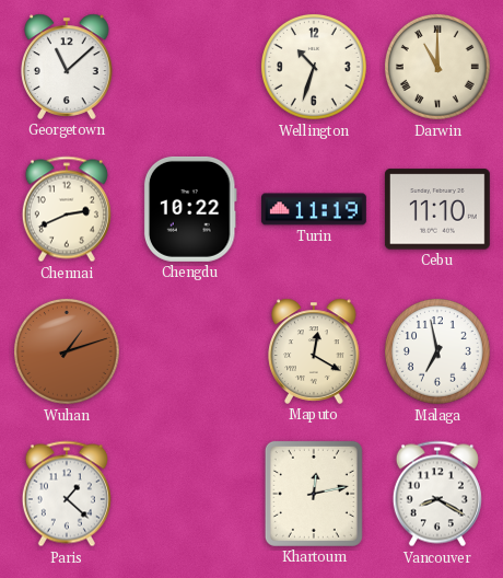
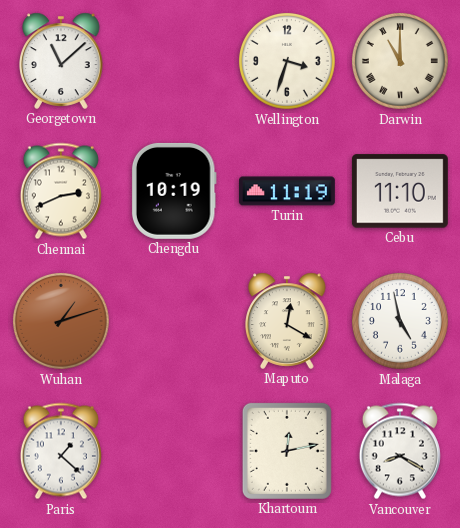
Wellington: 10:33 -> 3:33 (287, 61)
Chengdu: 10:22 -> 10:19 (174, 191)
Malaga: 6:58 -> 4:58 (400, 321)
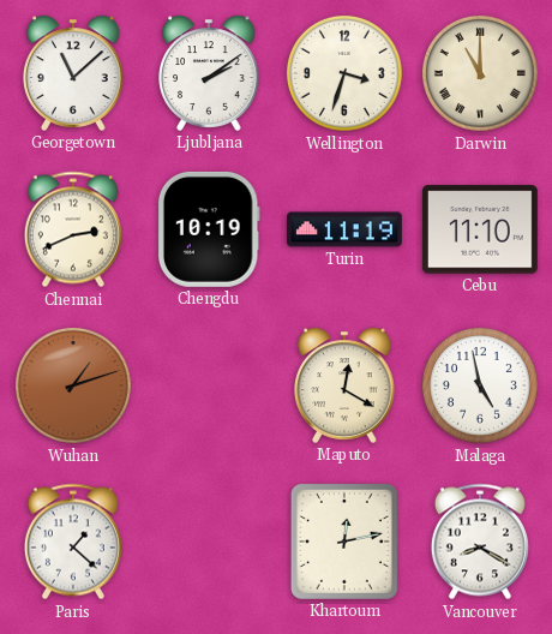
Ljubljana: none -> 2:09 (209, 73)
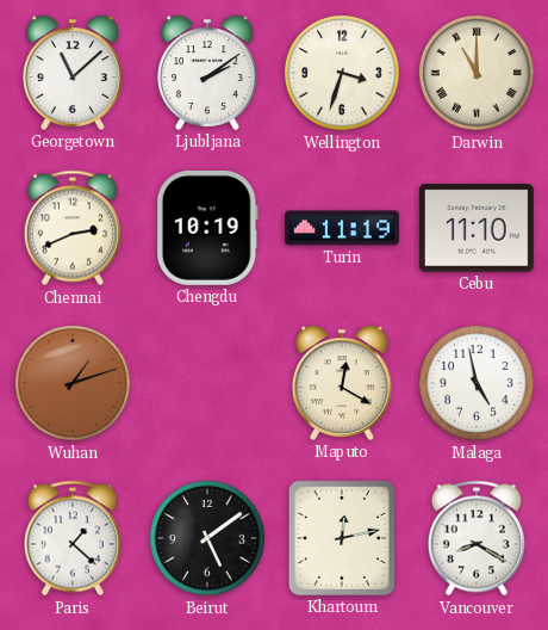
Beirut: none -> 5:09 (207, 538)
